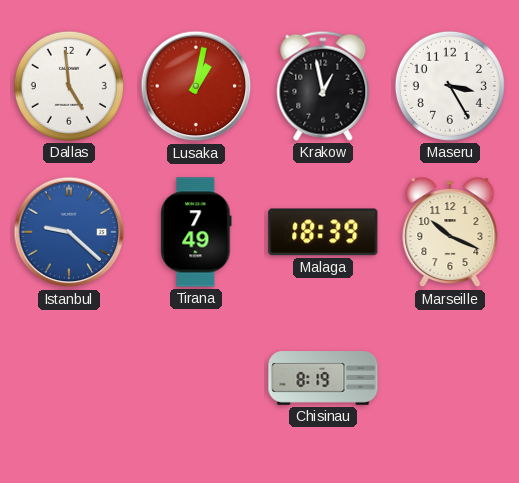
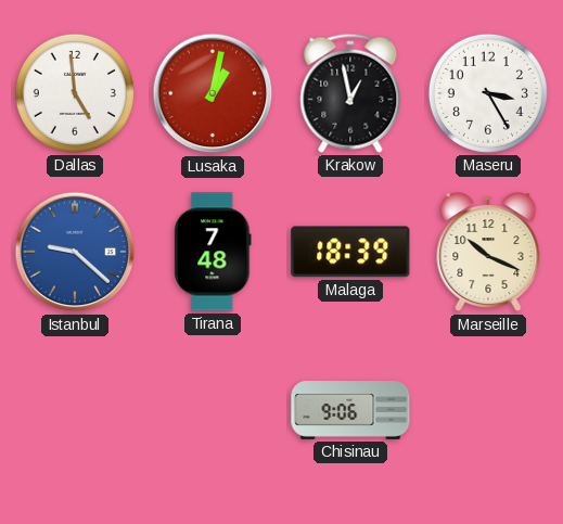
Tirana: 7:49 -> 7:48 (213, 252)
Chisinau: 8:19 -> 9:06 (350, 410)
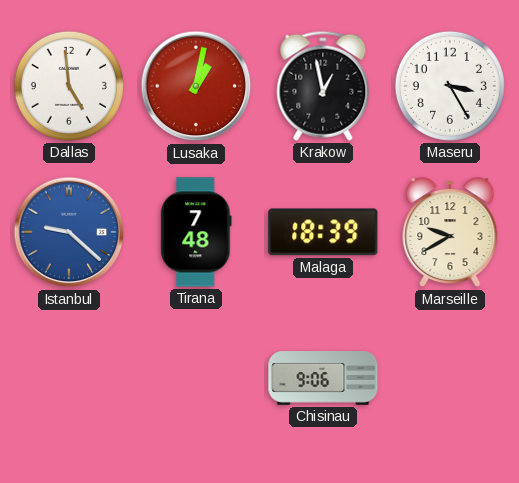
Marseille: 10:19 -> 9:40 (450, 233)
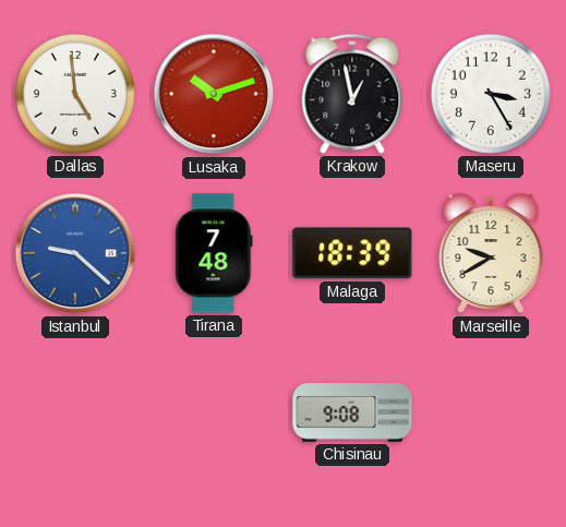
Lusaka: 1:02 -> 10:12 (214, 94)
Chisinau: 9:06 -> 9:08 (352, 412)
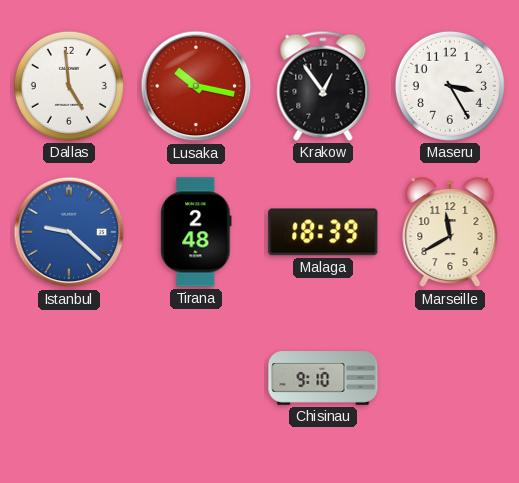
Lusaka: 10:12 -> 10:17 (196, 86)
Krakow: 12:58 -> 12:54 (323, 86)
Tirana: 7:48 -> 2:48 (196, 232)
Marseille: 9:40 -> 11:40 (450, 233)
Chisinau: 9:08 -> 9:10 (323, 378)
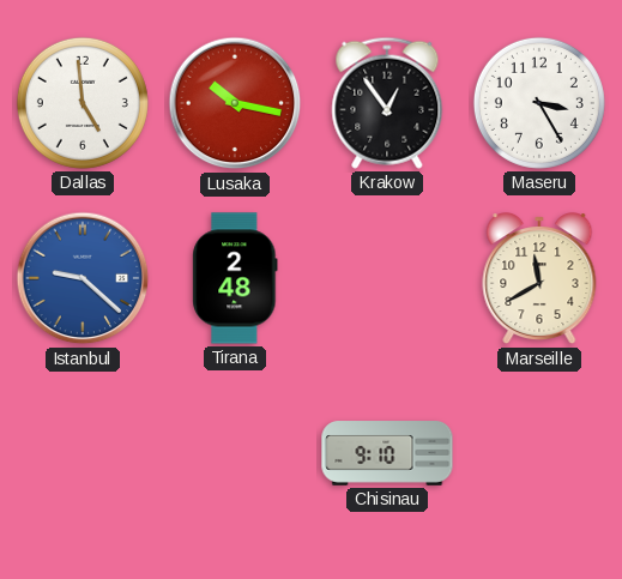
Malaga: 18:39 -> none (323, 232)
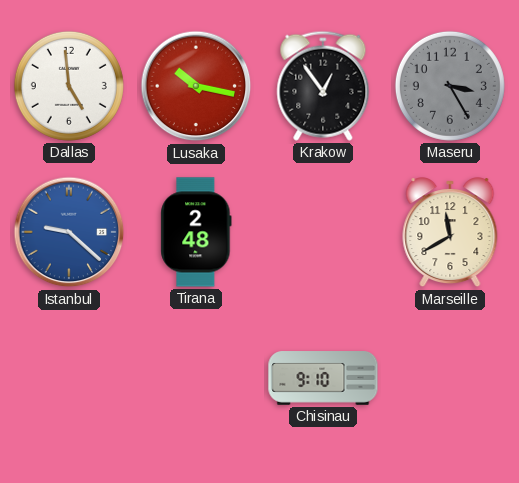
Maseru dial: white -> grey (450, 86)
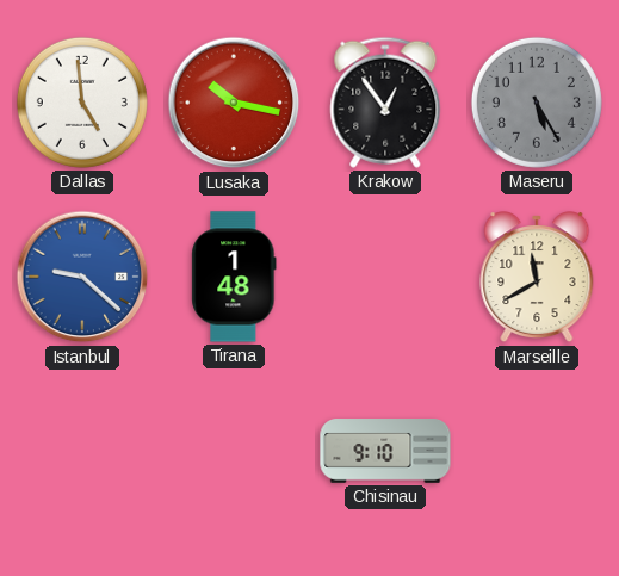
Maseru: 3:25 -> 5:25 (537, 103)
Tirana: 2:48 -> 1:48 (234, 277)
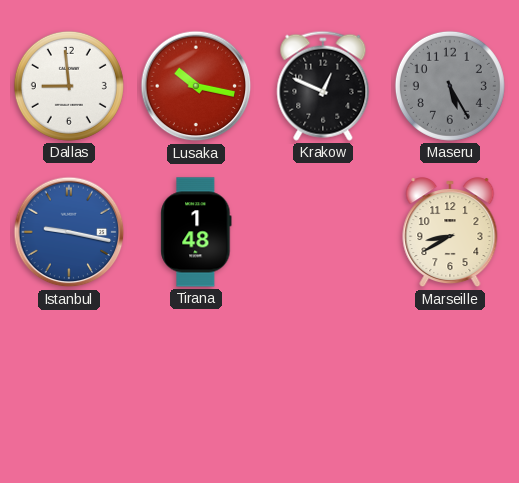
Dallas: 4:59 -> 8:59 (69, 86)
Krakow: 12:54 -> 12:49 (323, 86)
Istanbul: 9:22 -> 9:17 (69, 232)
Marseille: 11:40 -> 8:40 (450, 233)
Chisinau: 9:10 -> none (385, 451)
